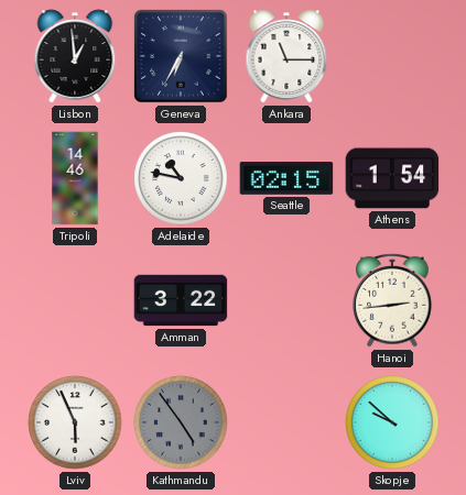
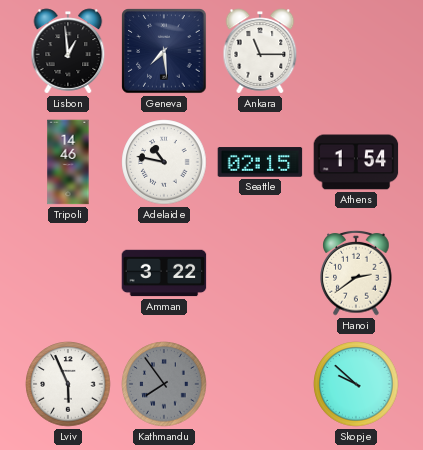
Geneva: 6:35 -> 7:29 (164, 51)
Hanoi: 2:44 -> 2:39 (356, 274)
Kathmandu: 4:54 -> 7:54 (164, 384)
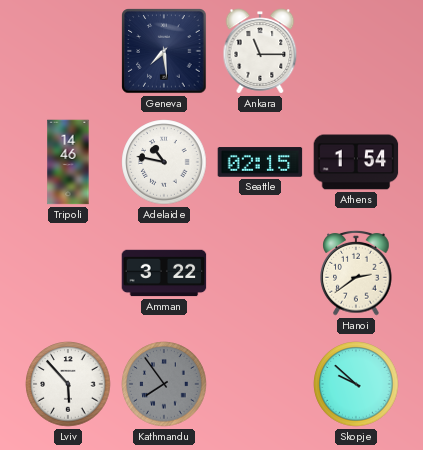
Lisbon: 12:59 -> none (68, 51)
Lviv: 5:56 -> 5:53 (68, 384)
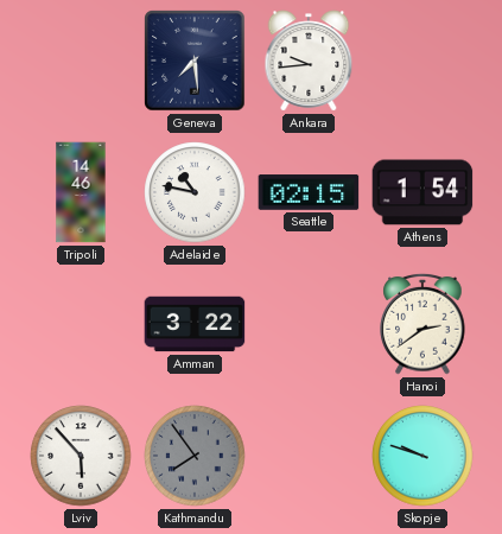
Ankara: 11:15 -> 9:44 (309, 61)
Skopje: 9:52 -> 9:48 (422, 456)
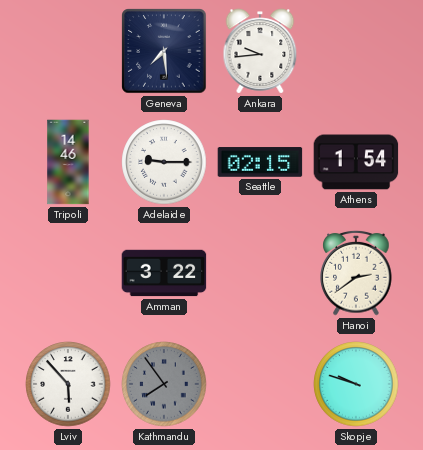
Adelaide: 10:47 -> 9:15 (164, 162)
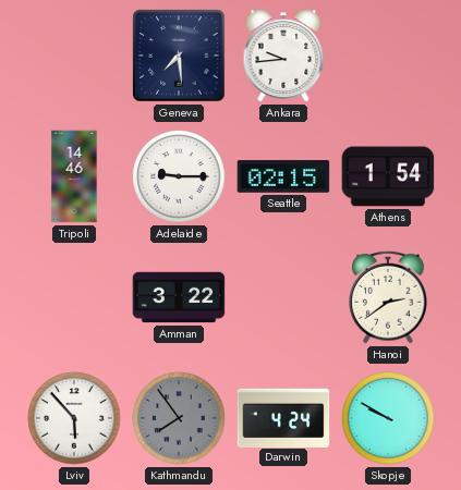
Darwin: none -> 4:24 (283, 417)
Skopje: 9:48 -> 9:50 (388, 418)
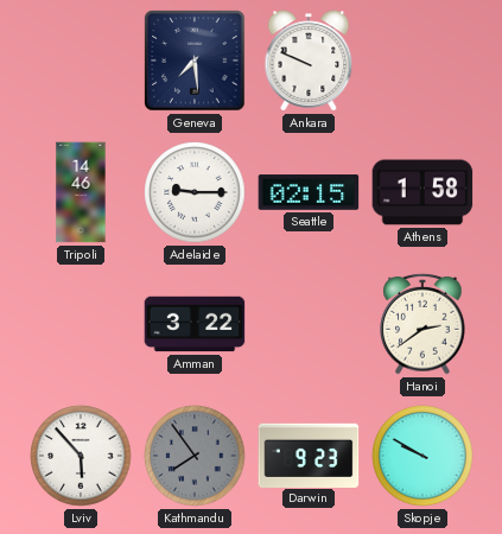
Ankara: 9:44 -> 9:49 (309, 61)
Athens: 1:54 -> 1:58 (422, 192)
Darwin: 4:24 -> 9:23 (309, 454)
